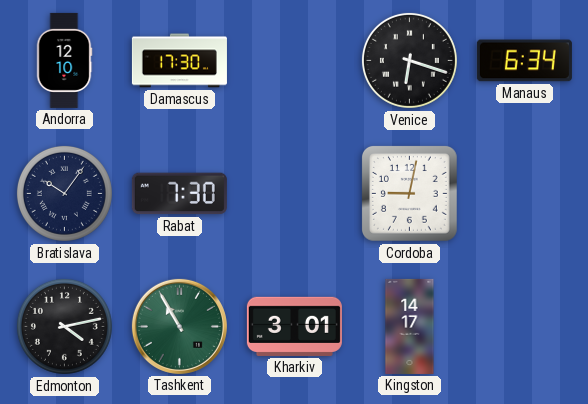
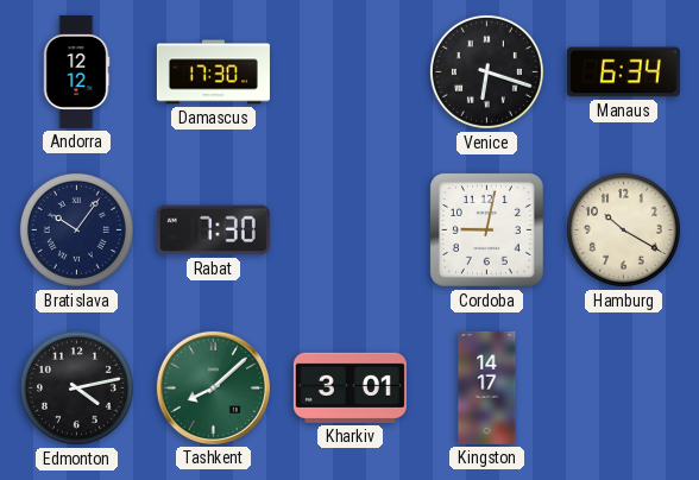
Andorra: 12:10 -> 12:12 (76, 71)
Hamburg: none -> 10:20 (623, 229)
Tashkent: 10:55 -> 8:08 (213, 387)
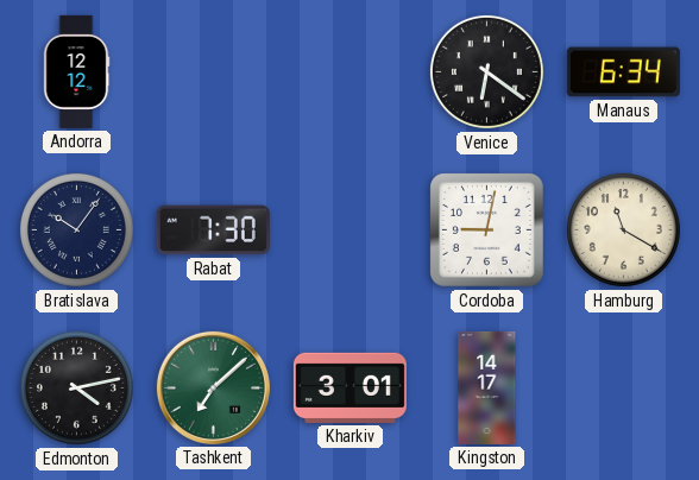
Damascus: 17:30 -> none (213, 72)
Venice: 6:18 -> 6:21 (486, 71)
Hamburg: 10:20 -> 11:20 (623, 229)
Tashkent: 8:08 -> 7:08 (213, 387)
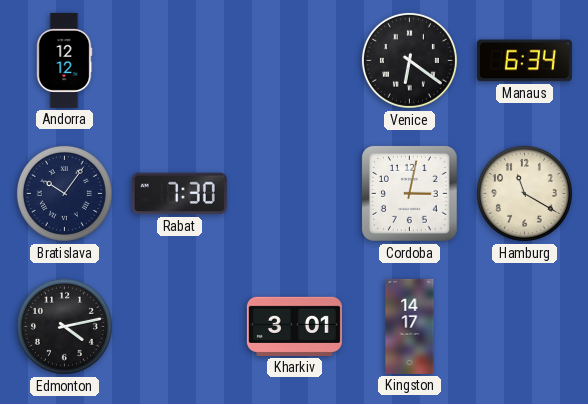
Cordoba: 9:02 -> 3:02 (409, 193)
Tashkent: 7:08 -> none (213, 387)
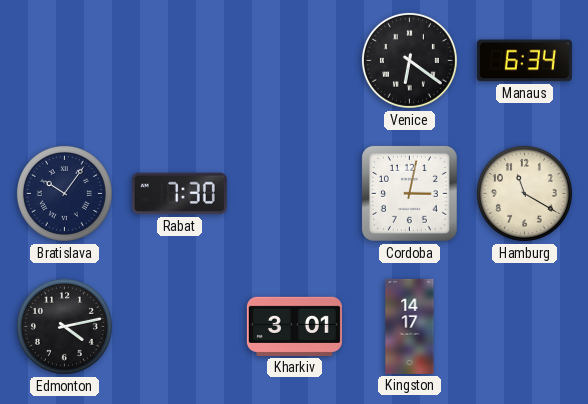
Andorra: 12:12 -> none (64, 60)
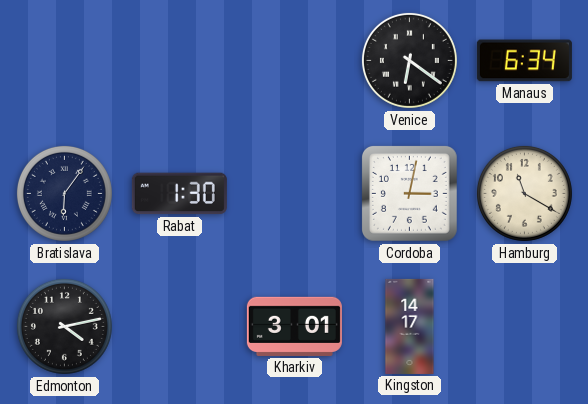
Bratislava: 10:06 -> 6:06 (64, 193)
Rabat: 7:30 -> 1:30 (179, 194)
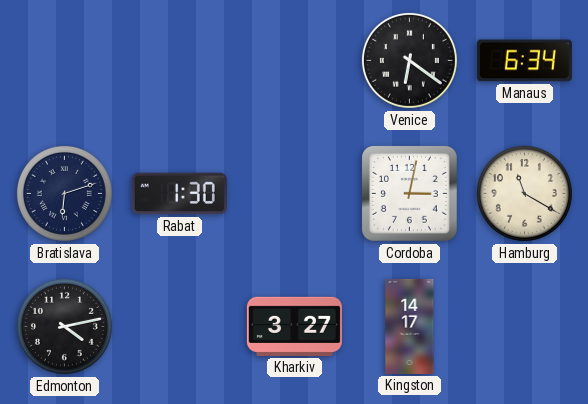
Bratislava: 6:06 -> 6:12 (64, 193)
Kharkiv: 3:01 -> 3:27 (294, 326)
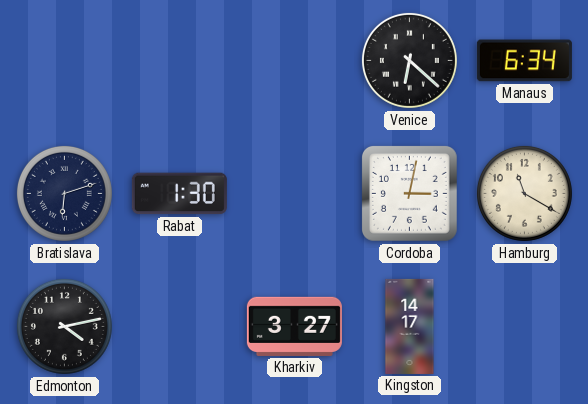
Venice: 6:21 -> 6:22 (409, 60)
